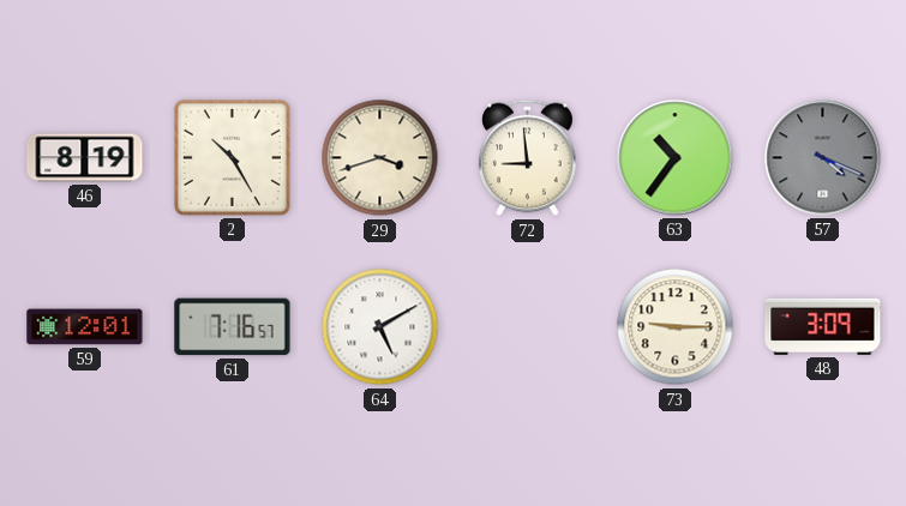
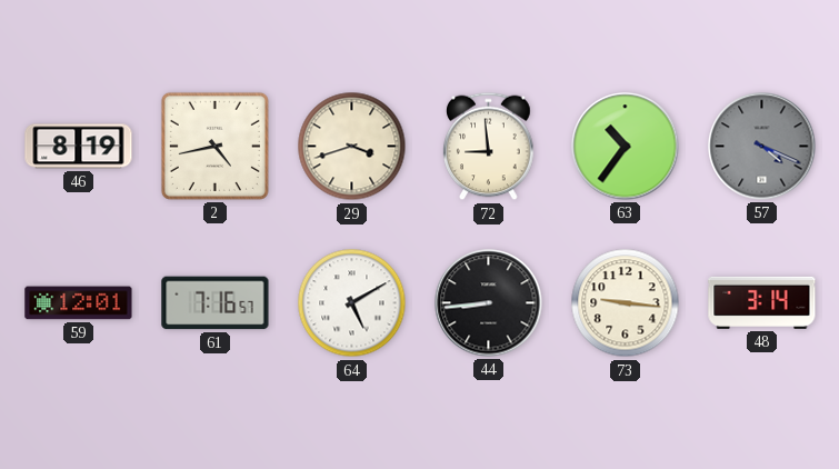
2: 10:25 -> 4:43 (214, 146)
44: none -> 8:44 (489, 303)
73: 9:15 -> 9:16 (626, 303)
48: 3:09 -> 3:14 (762, 302)
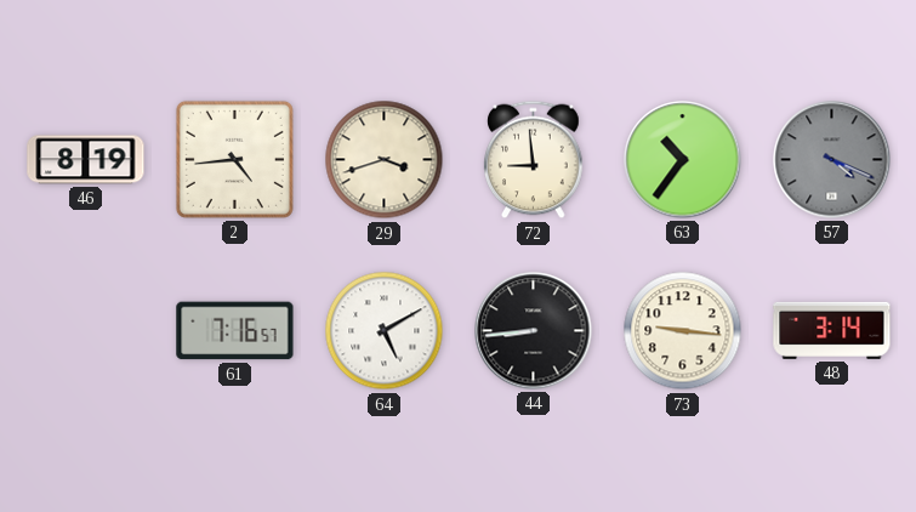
2: 4:43 -> 4:44 (234, 159)
59: 12:01 -> none (79, 303)
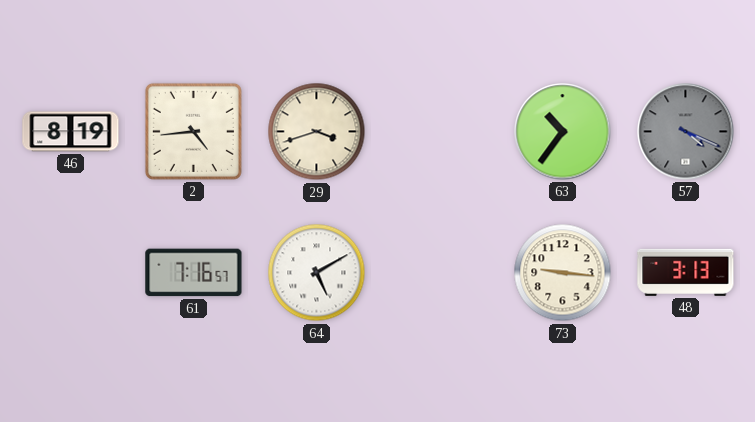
72: 8:59 -> none (534, 160)
44: 8:44 -> none (534, 331)
48: 3:14 -> 3:13 (686, 272)
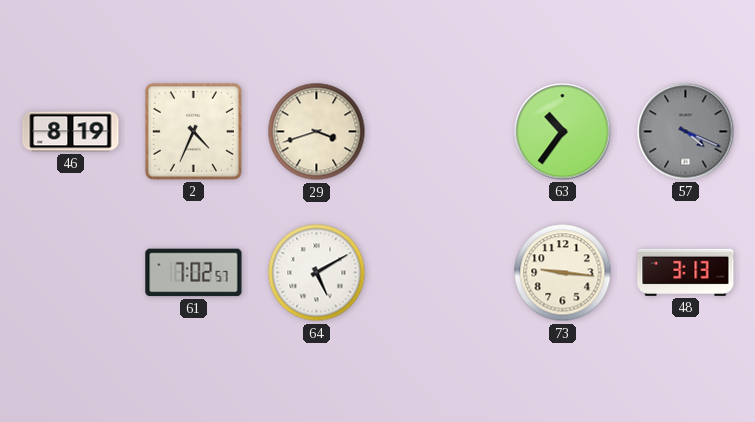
2: 4:44 -> 4:34 (193, 131)
61: 7:16 -> 7:02 (194, 273)
